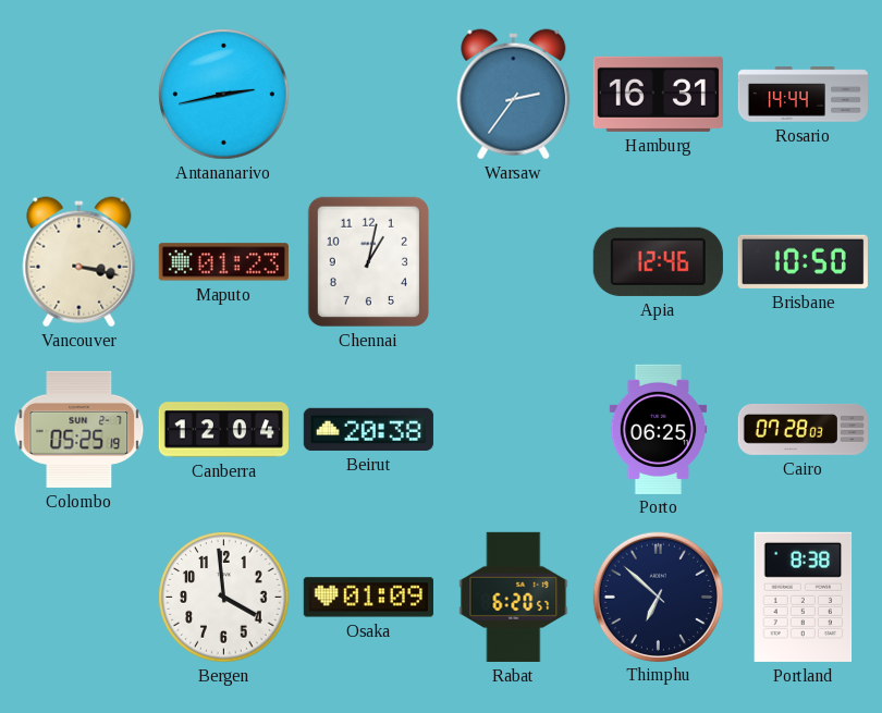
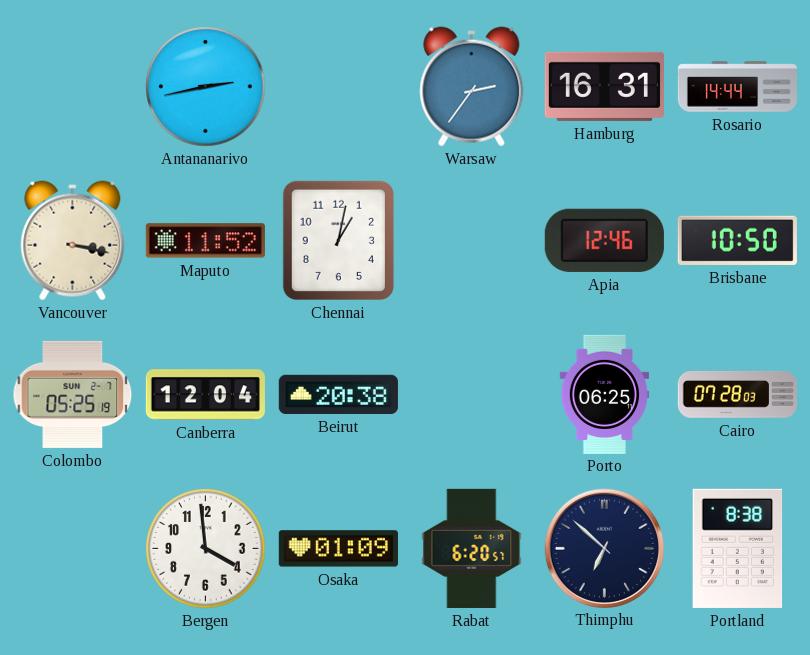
Maputo: 01:23 -> 11:52 (205, 241)
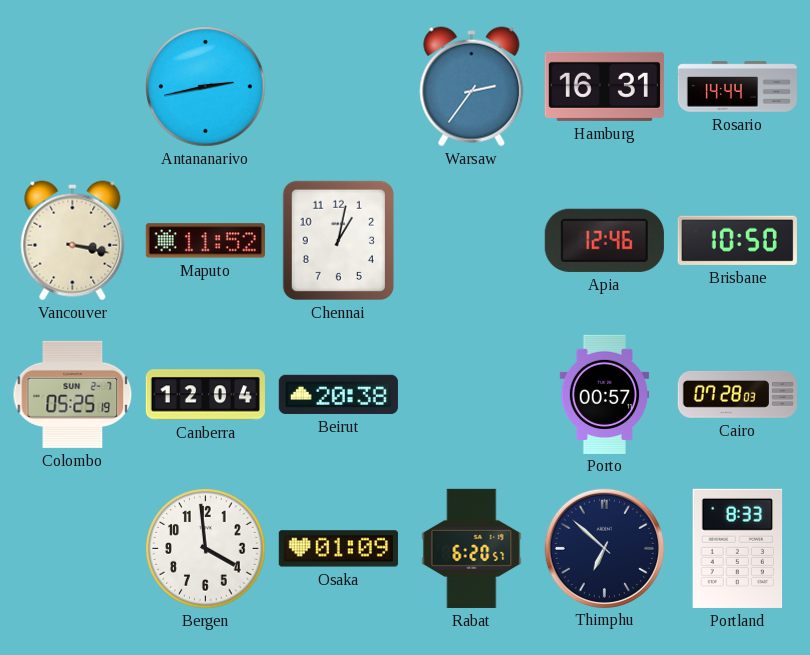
Porto: 06:25 -> 00:57 (605, 394)
Portland: 8:38 -> 8:33 (738, 548)
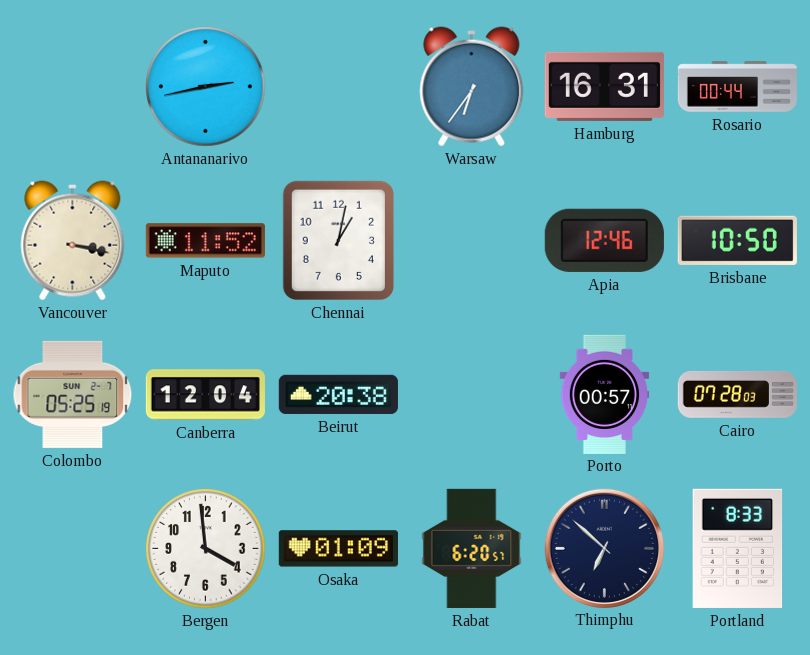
Warsaw: 2:36 -> 6:36 (472, 87)
Rosario: 14:44 -> 00:44 (738, 87)
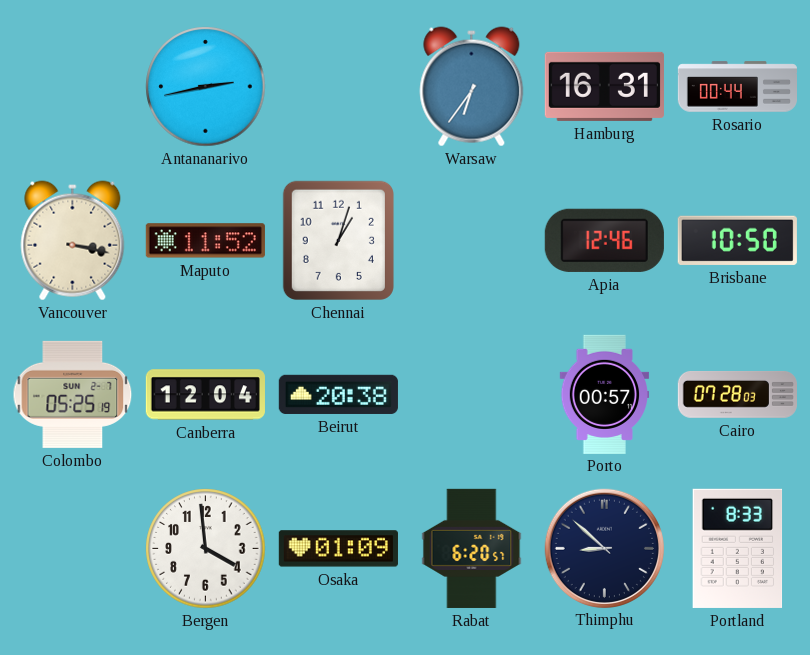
Chennai: 1:02 -> 1:03 (338, 240)
Thimphu: 6:52 -> 8:52 (604, 548)
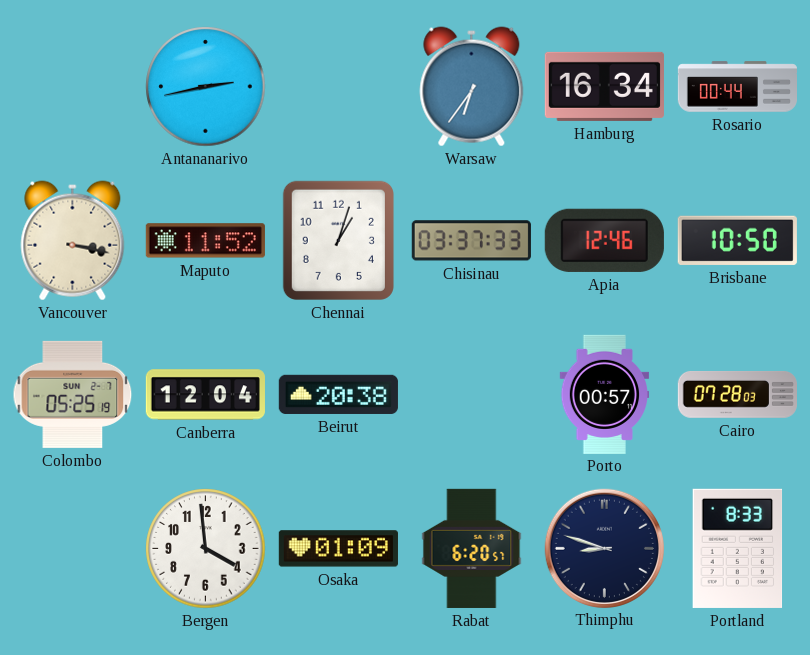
Hamburg: 16:31 -> 16:34 (604, 86)
Chisinau: none -> 03:37 (471, 241)
Thimphu: 8:52 -> 8:48 (604, 548)
